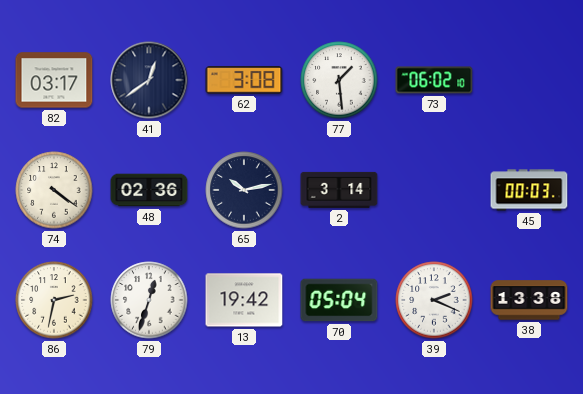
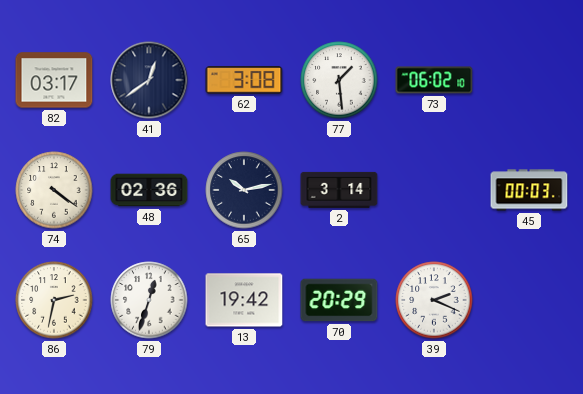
70: 05:04 -> 20:29 (339, 300)
38: 13:38 -> none (529, 300)
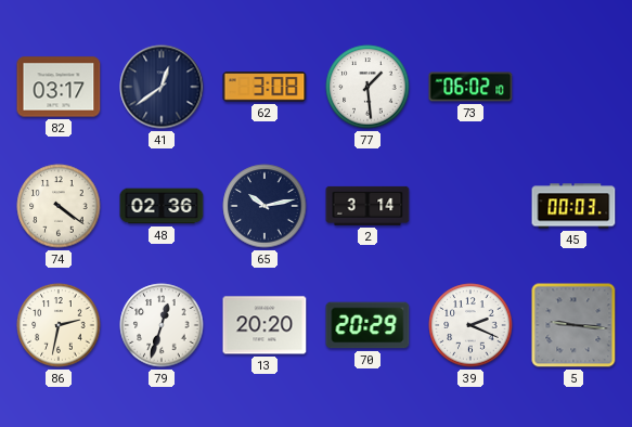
13: 19:42 -> 20:20 (265, 325)
5: none -> 9:16 (573, 325)
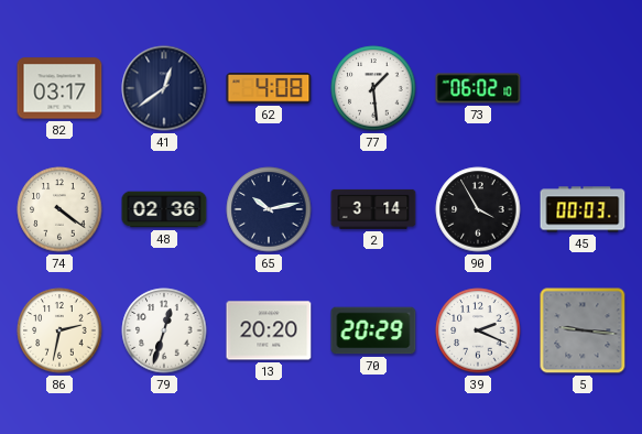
62: 3:08 -> 4:08 (269, 88)
90: none -> 3:55 (478, 209)
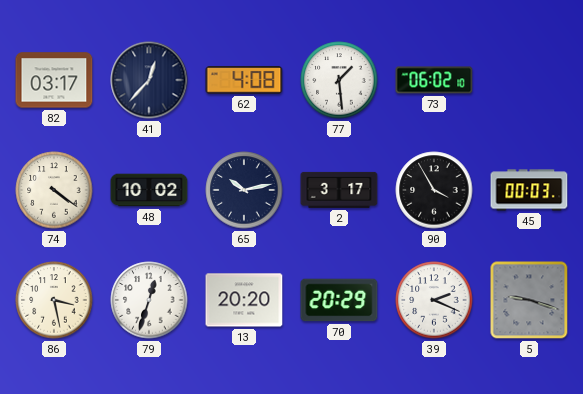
41: 12:39 -> 12:37 (149, 80)
48: 02:36 -> 10:02 (149, 190)
2: 3:14 -> 3:17 (339, 190)
86: 2:32 -> 3:28 (54, 300)
5: 9:16 -> 9:18 (529, 300)
